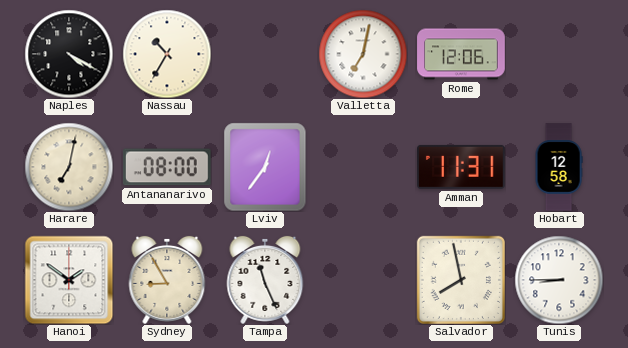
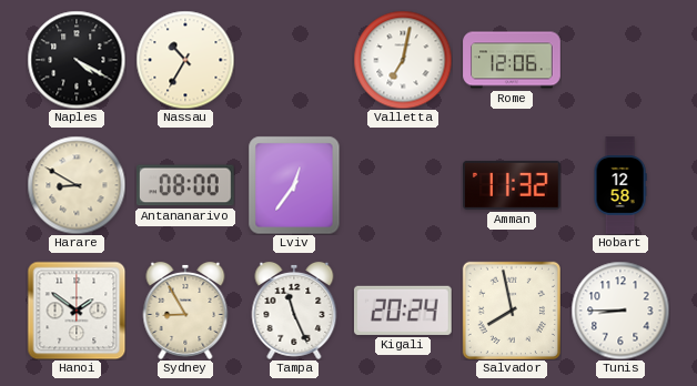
Harare: 7:02 -> 8:50 (77, 185)
Amman: 11:31 -> 11:32 (513, 185)
Kigali: none -> 20:24 (403, 311)
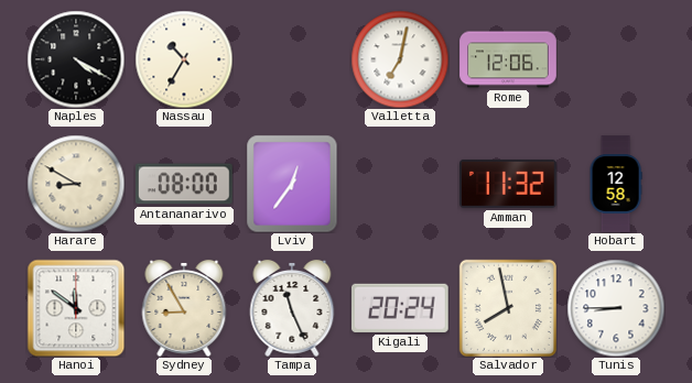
Hanoi: 1:51 -> 11:51 (76, 308)
